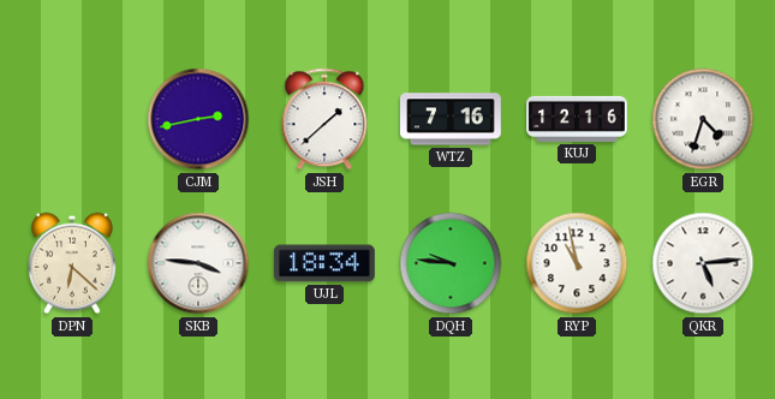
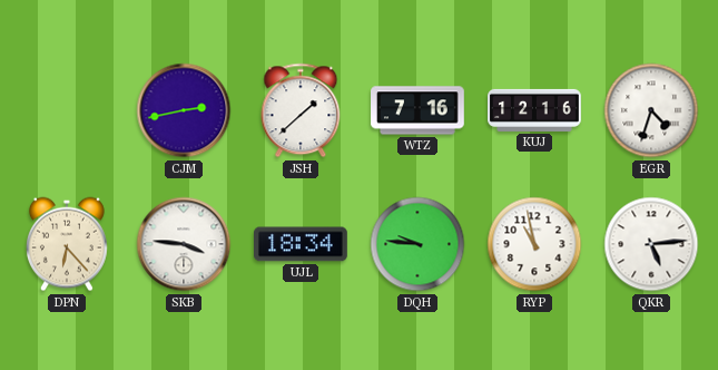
DPN: 6:22 -> 6:23 (67, 244)
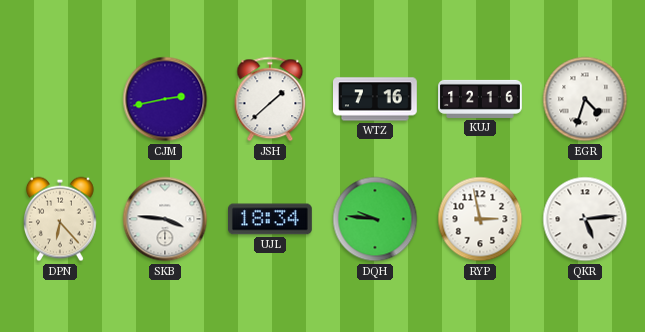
RYP: 10:58 -> 2:58 (480, 219)
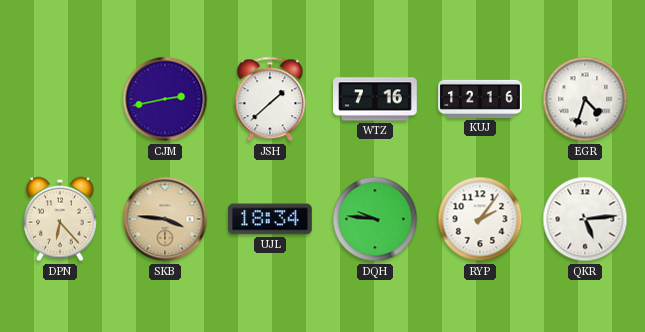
SKB dial: white -> champagne (165, 219)
RYP: 2:58 -> 2:06 (480, 219)
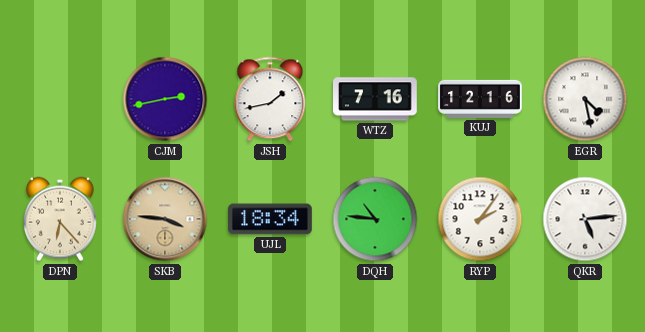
JSH: 1:38 -> 1:43 (270, 99)
EGR: 4:33 -> 4:28 (585, 99)
DQH: 9:46 -> 10:46 (375, 219)
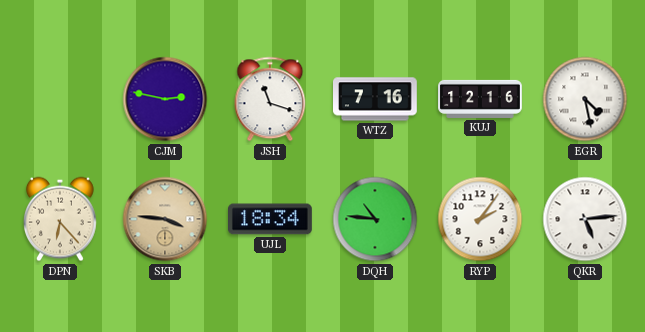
CJM: 2:43 -> 2:47 (165, 99)
JSH: 1:43 -> 11:18 (270, 99)
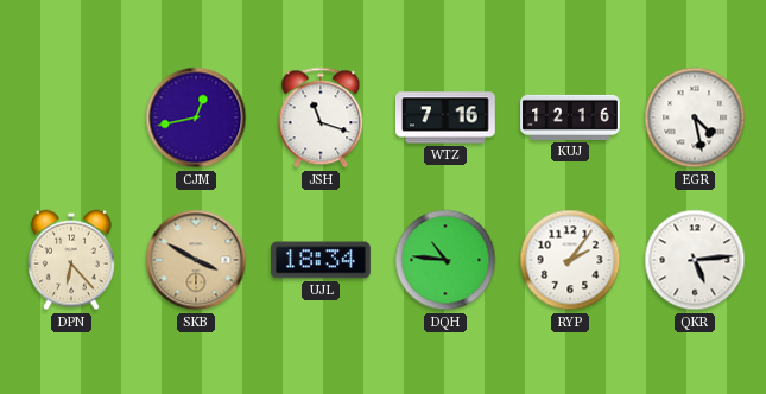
CJM: 2:47 -> 12:43 (196, 117)
SKB: 3:46 -> 3:50 (196, 260)
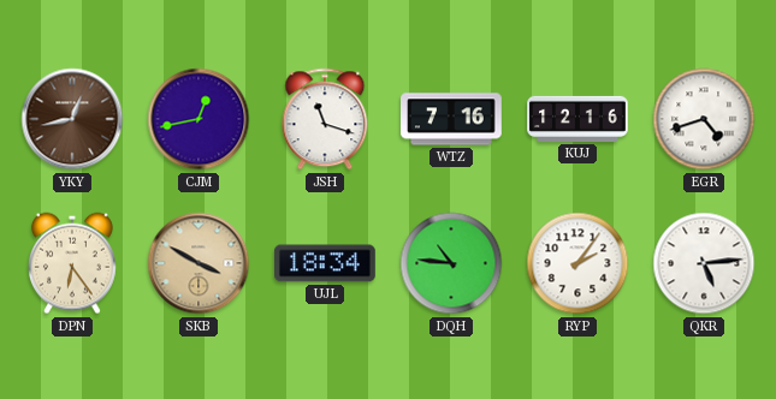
YKY: none -> 12:43 (72, 119)
EGR: 4:28 -> 4:42 (704, 119)
DPN: 6:23 -> 6:24 (72, 263)
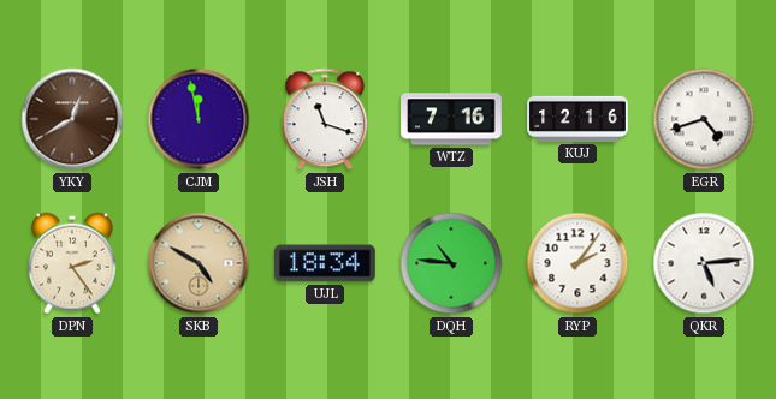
YKY: 12:43 -> 12:40 (72, 119)
CJM: 12:43 -> 11:58 (199, 119)
DPN: 6:24 -> 2:24 (72, 263)
SKB: 3:50 -> 4:50 (199, 263)
